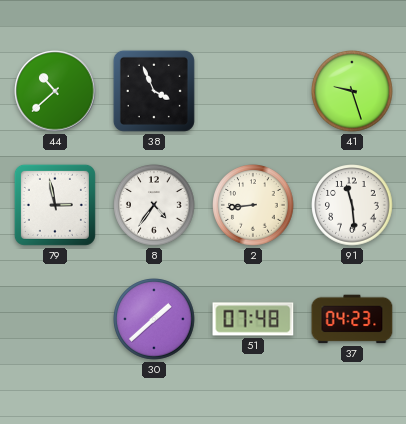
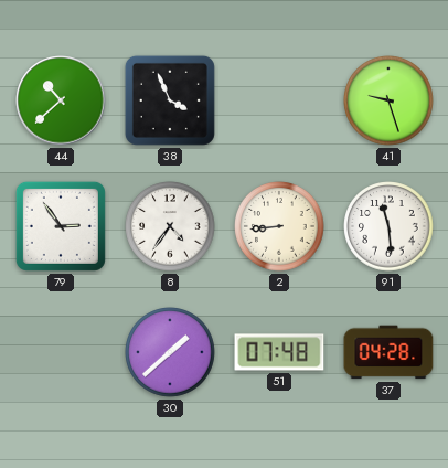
79: 2:58 -> 2:54 (61, 226)
37: 04:23 -> 04:28 (388, 352)
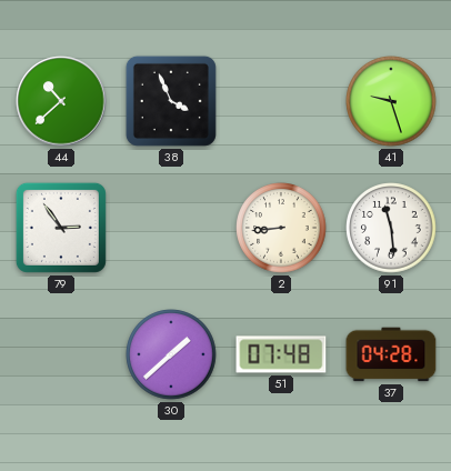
8: 4:36 -> none (170, 226)
